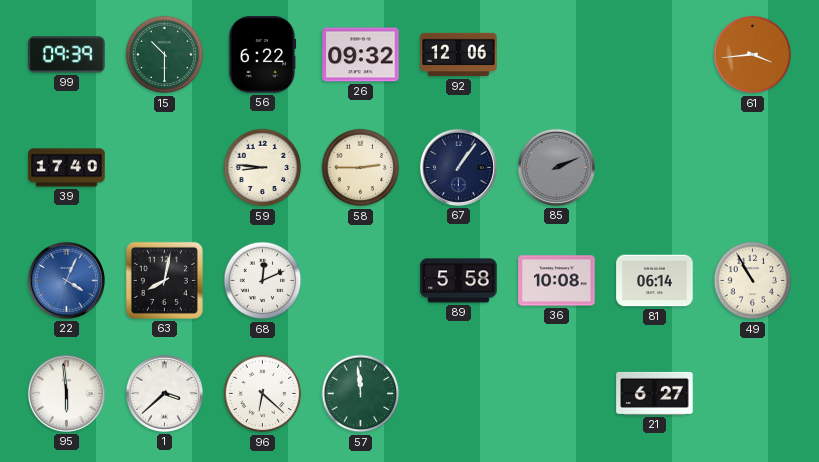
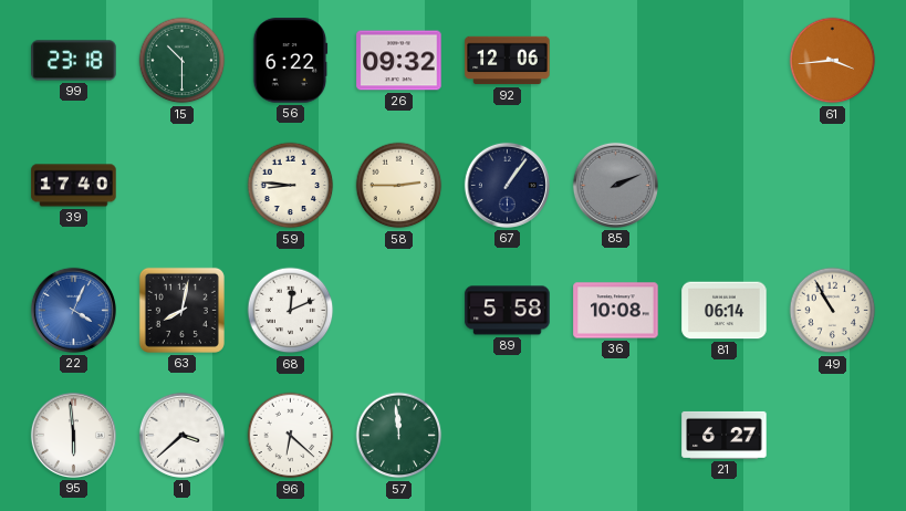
99: 09:39 -> 23:18 (74, 61)
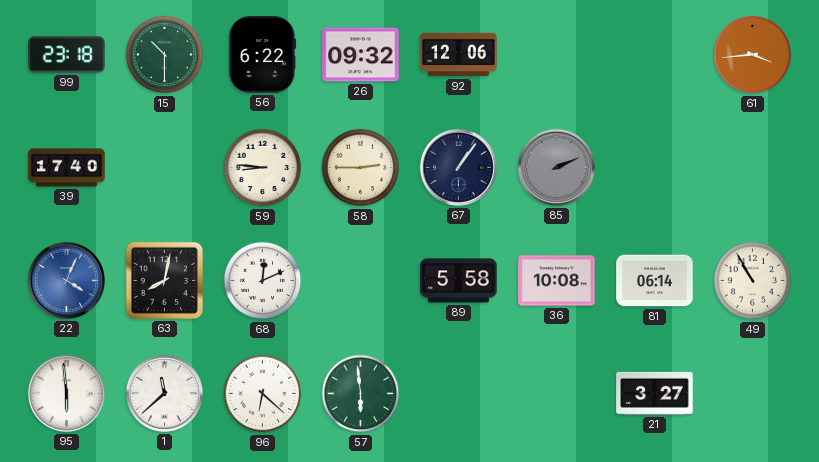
1: 3:38 -> 11:38 (164, 393)
57: 11:59 -> 5:59 (361, 394)
21: 6:27 -> 3:27 (655, 393)
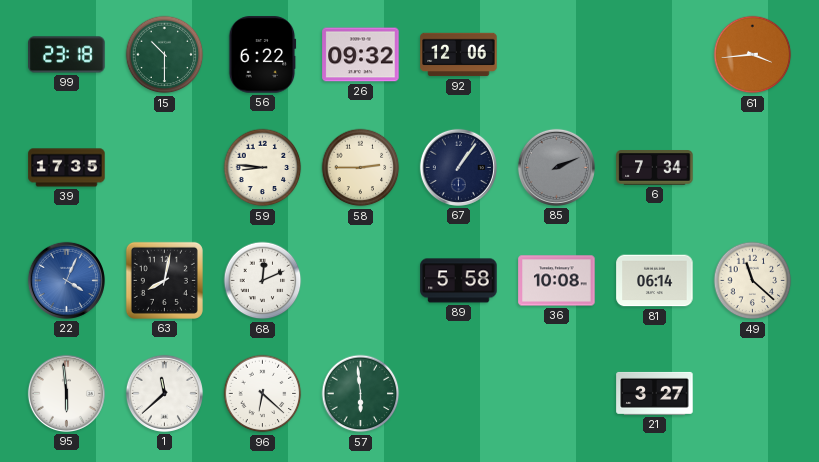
39: 17:40 -> 17:35 (67, 168)
6: none -> 7:34 (655, 168)
49: 10:55 -> 11:22 (753, 281)
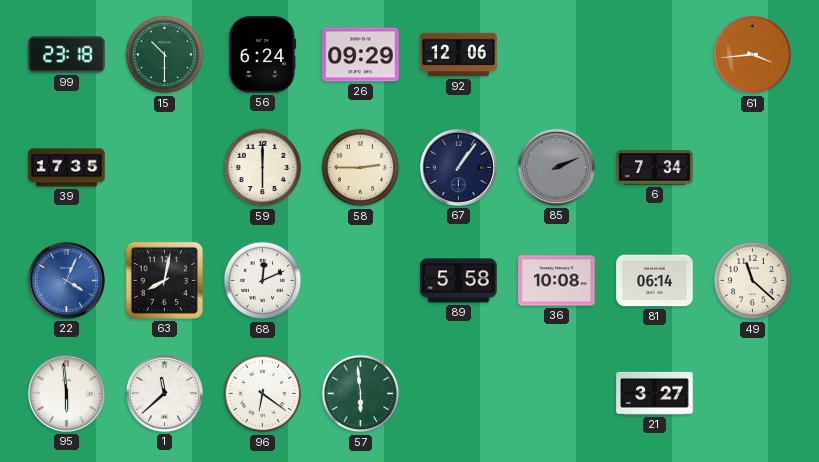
56: 6:22 -> 6:24 (262, 55)
26: 09:32 -> 09:29 (361, 55)
59: 8:46 -> 6:00 (263, 168)
96: 6:22 -> 6:21 (263, 394)
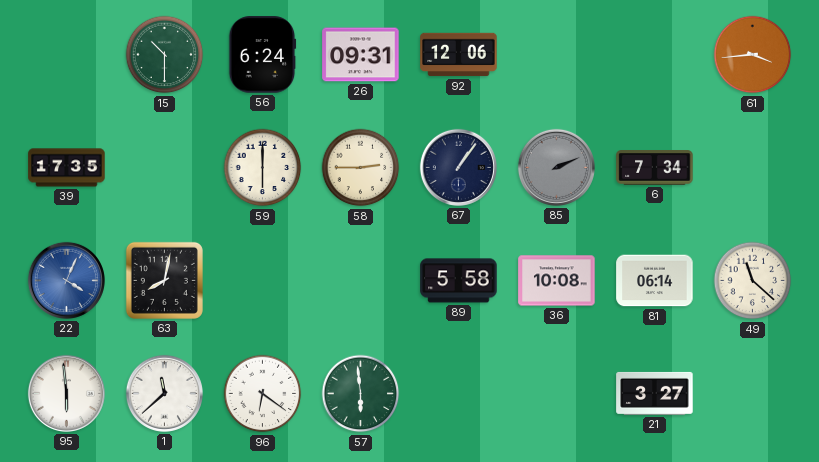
99: 23:18 -> none (67, 55)
26: 09:29 -> 09:31 (361, 55)
68: 12:11 -> none (263, 281)
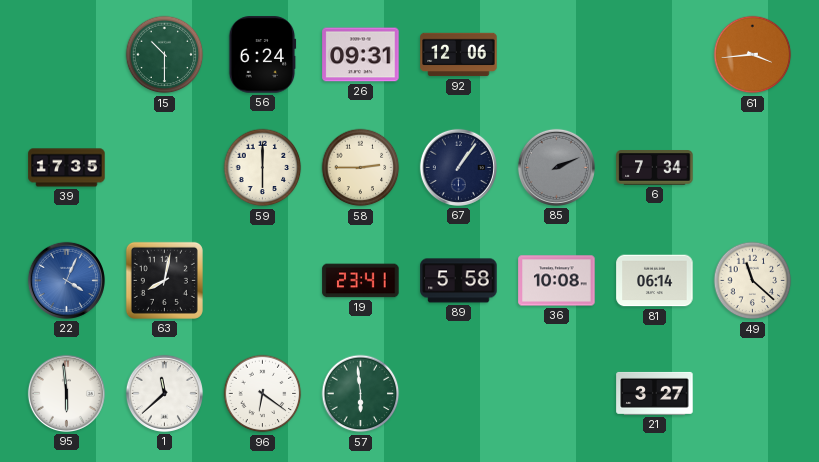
19: none -> 23:41 (361, 281)
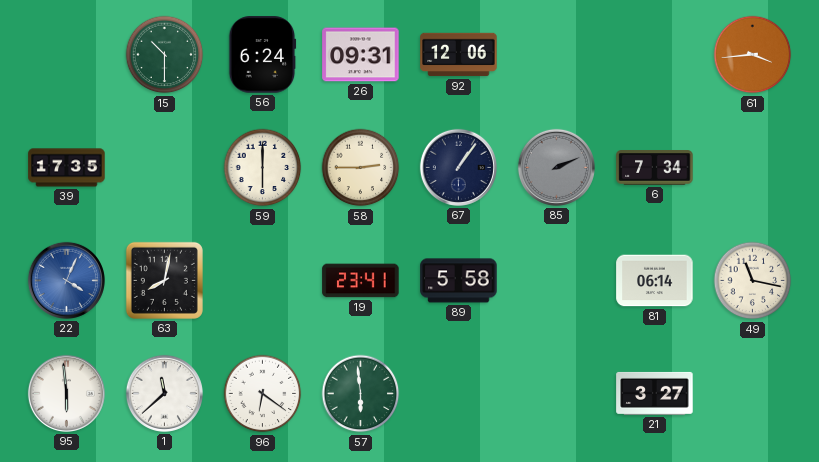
36: 10:08 -> none (557, 281)
49: 11:22 -> 11:17 (753, 281)
